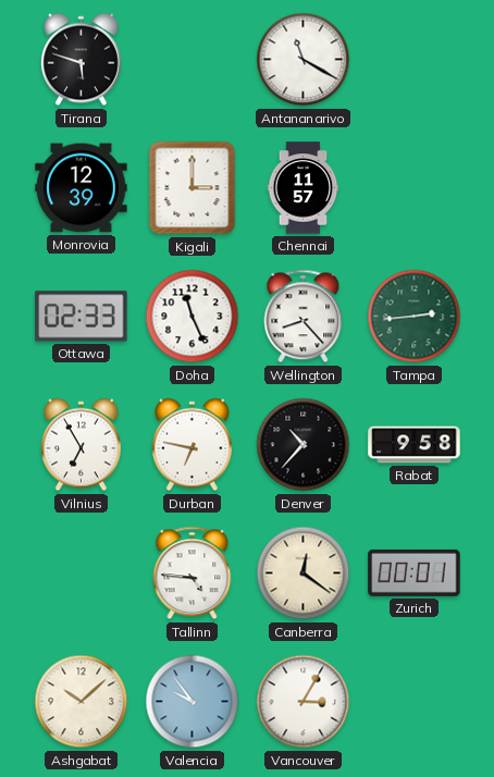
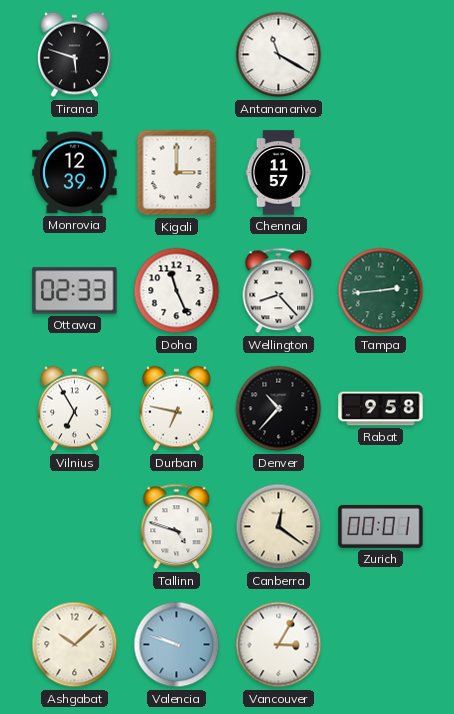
Tallinn: 4:46 -> 4:48 (177, 527)
Valencia: 9:54 -> 9:48 (177, 645)
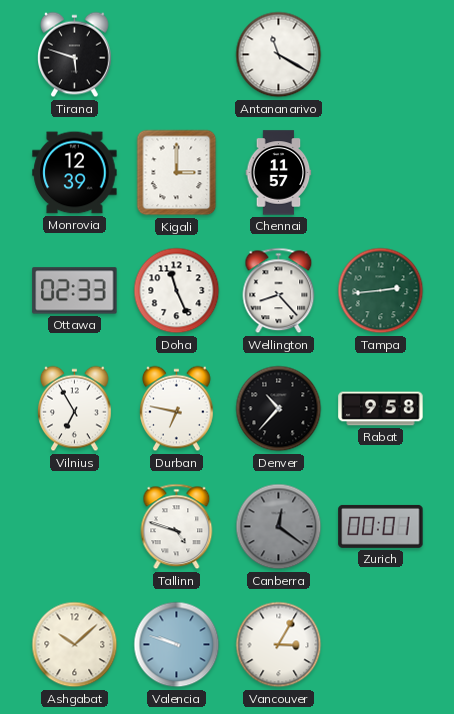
Canberra dial: cream -> grey (279, 527)
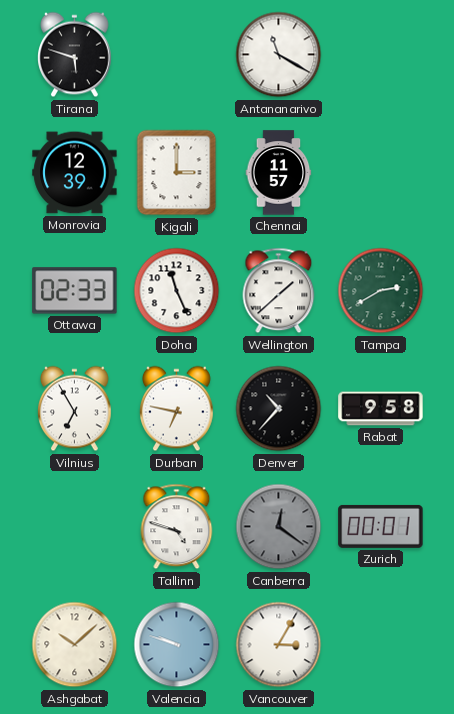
Wellington: 8:23 -> 1:38 (279, 291)
Tampa: 2:44 -> 2:40 (381, 291)
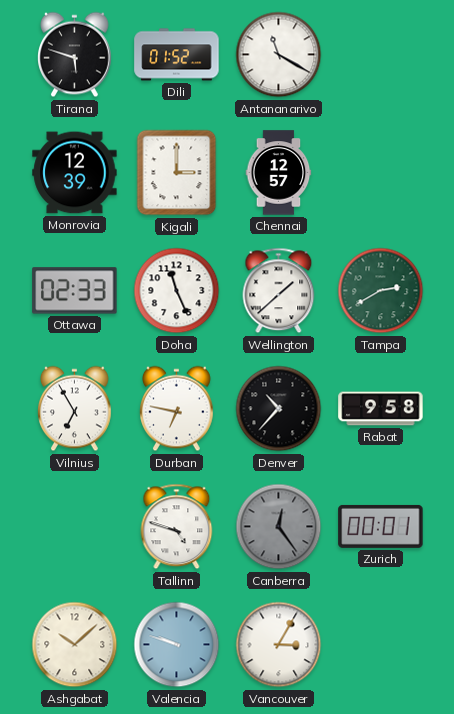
Dili: none -> 01:52 (177, 55)
Chennai: 11:57 -> 12:57 (279, 173)
Canberra: 12:21 -> 12:24 (279, 527)
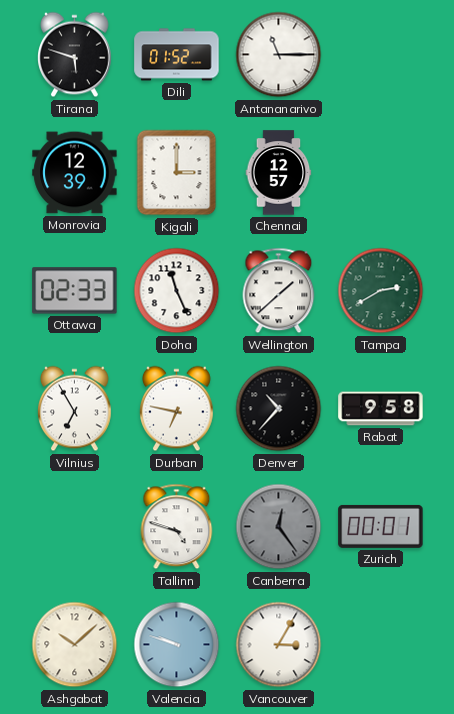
Antananarivo: 11:20 -> 11:15 (279, 55)
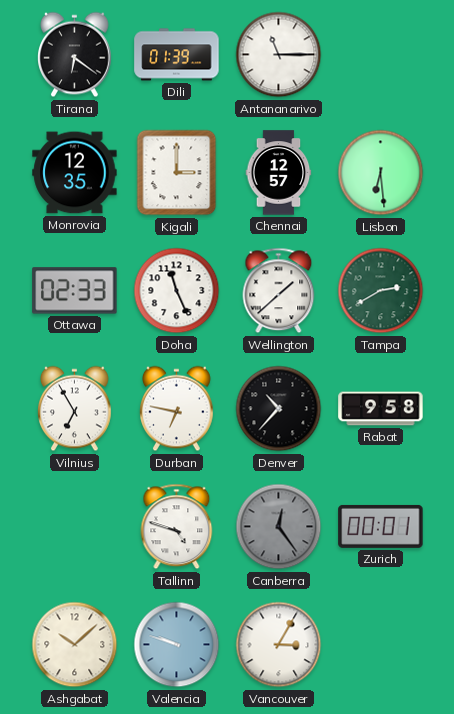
Tirana: 5:48 -> 6:21 (75, 55)
Dili: 01:52 -> 01:39 (177, 55)
Monrovia: 12:39 -> 12:35 (75, 173)
Lisbon: none -> 6:29 (381, 173)
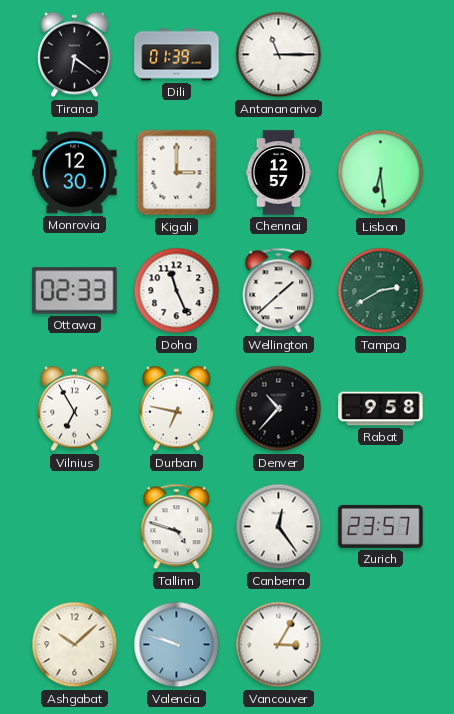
Monrovia: 12:35 -> 12:30 (75, 173)
Canberra dial: grey -> white (279, 527)
Zurich: 00:01 -> 23:57 (381, 526)
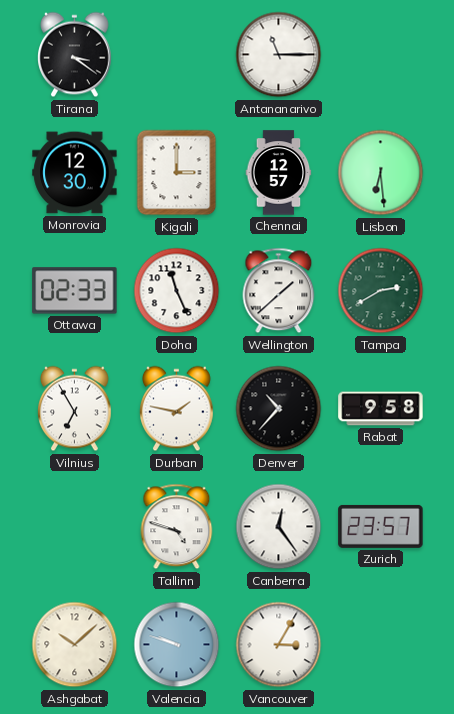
Tirana: 6:21 -> 3:21 (75, 55)
Dili: 01:39 -> none (177, 55)
Durban: 6:47 -> 1:47 (177, 409)
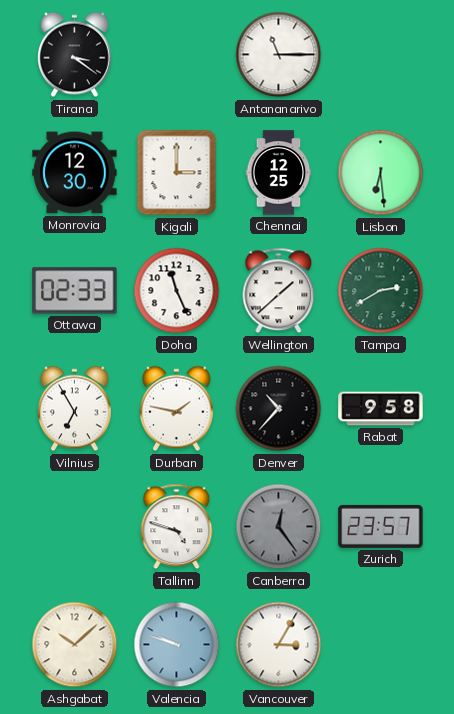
Chennai: 12:57 -> 12:25 (279, 173)
Canberra dial: white -> grey (279, 527)
